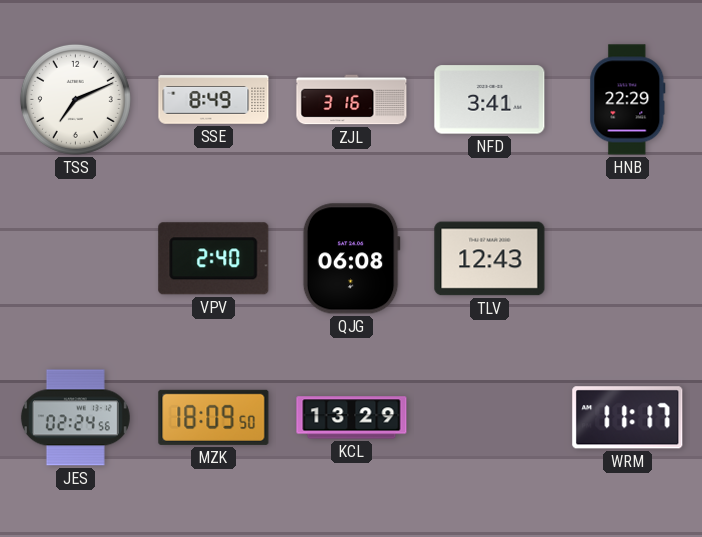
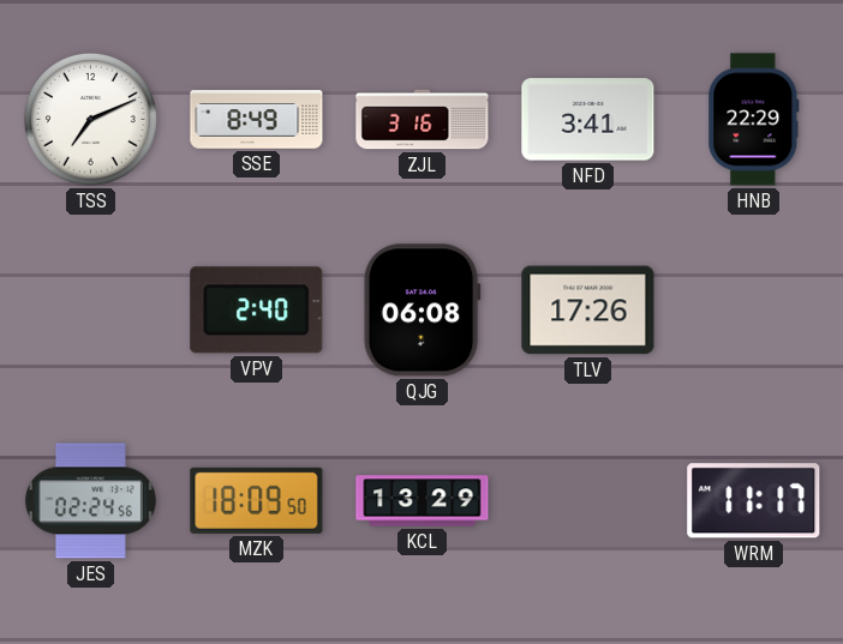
TLV: 12:43 -> 17:26 (588, 311)
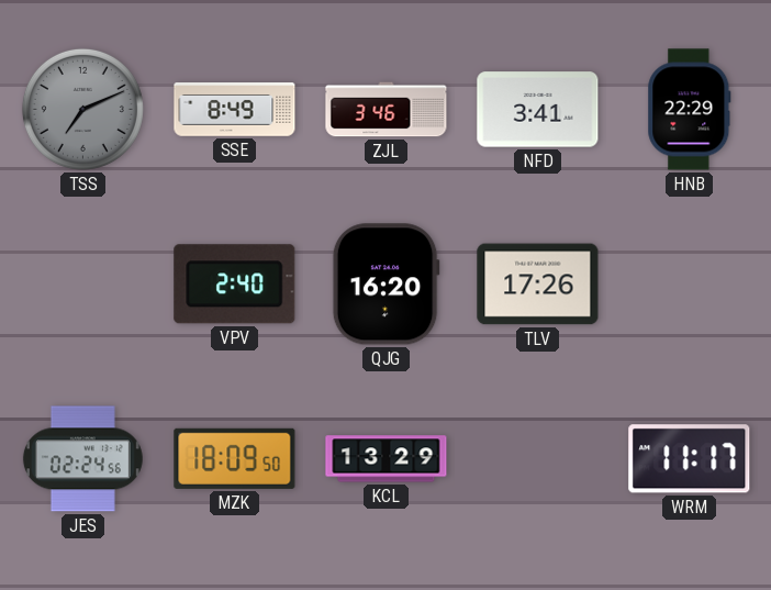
TSS dial: white -> grey (82, 109)
ZJL: 3:16 -> 3:46 (387, 110)
QJG: 06:08 -> 16:20 (386, 285)
